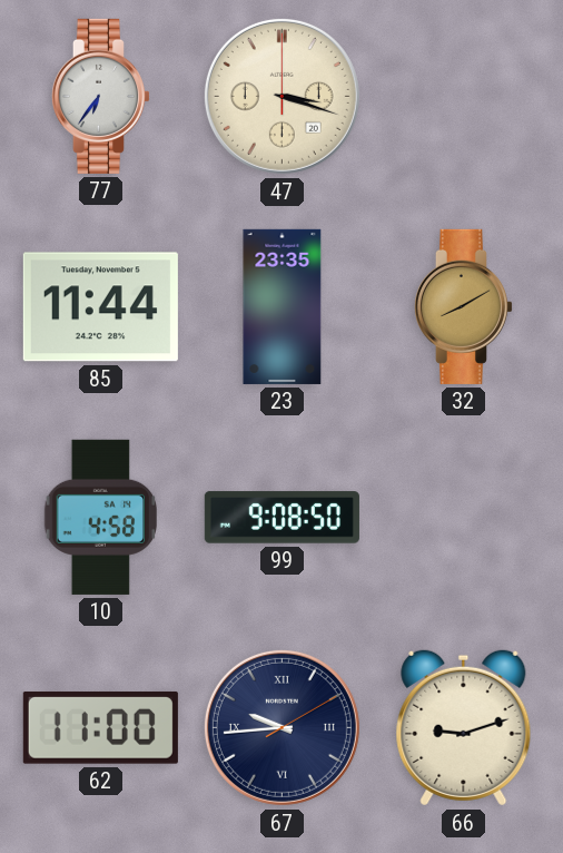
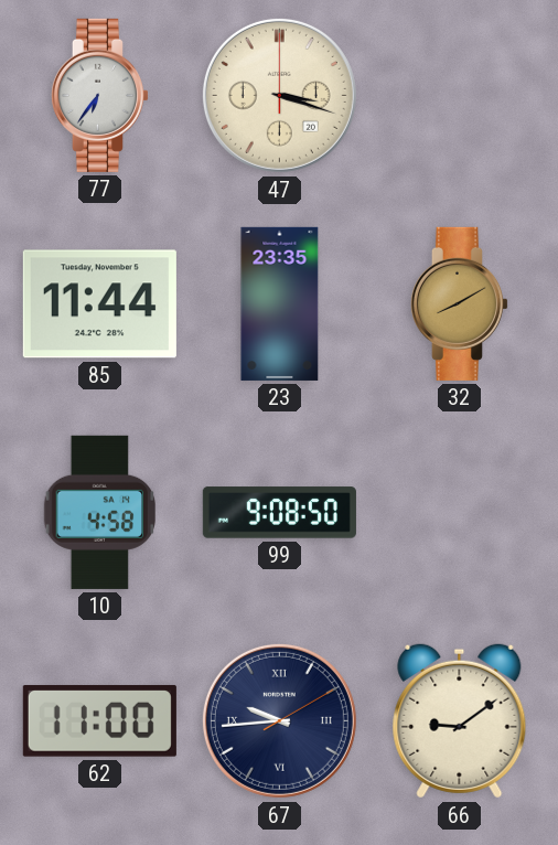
66: 9:12 -> 9:09 (460, 721)
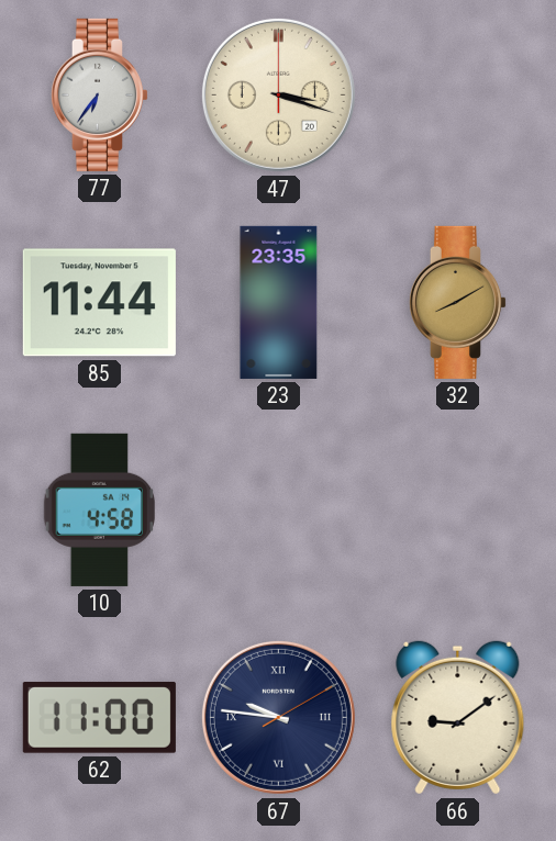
99: 9:08 -> none (279, 513)
67: 9:44 -> 9:46 (278, 717)
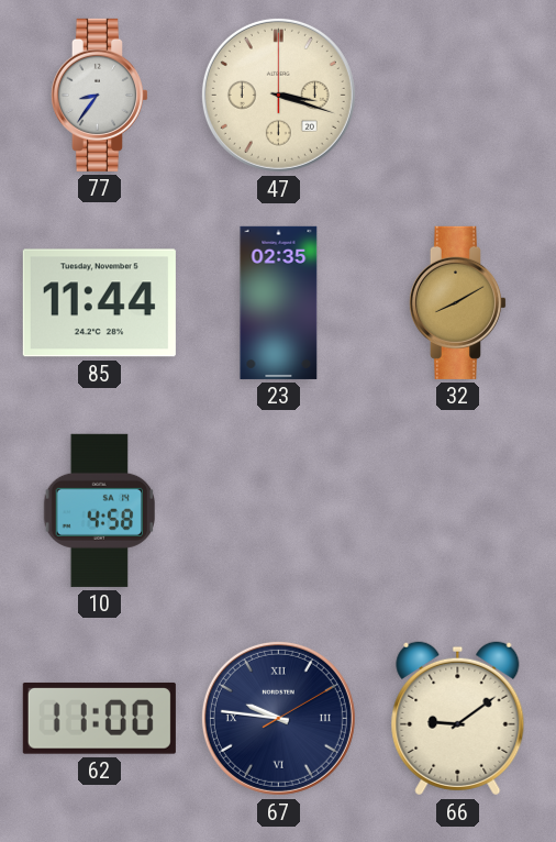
77: 6:36 -> 8:36 (99, 95)
23: 23:35 -> 02:35 (279, 302)
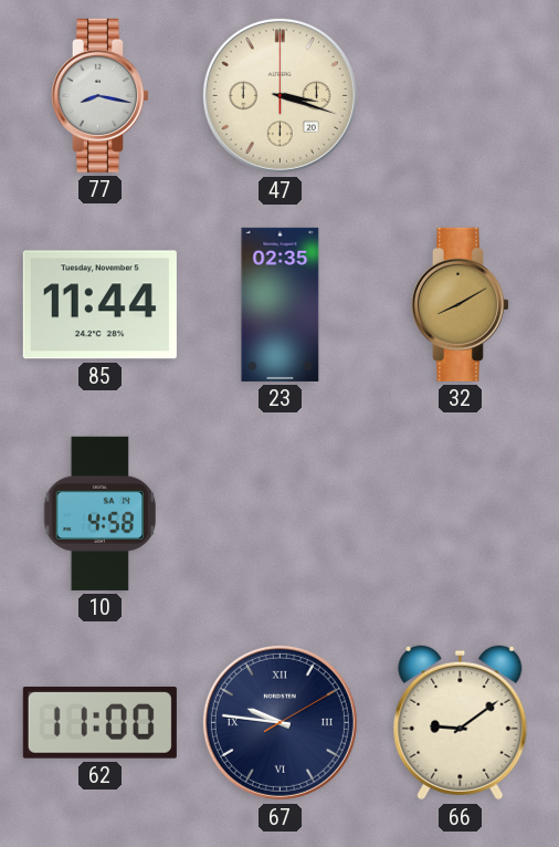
77: 8:36 -> 8:17 (99, 95)
